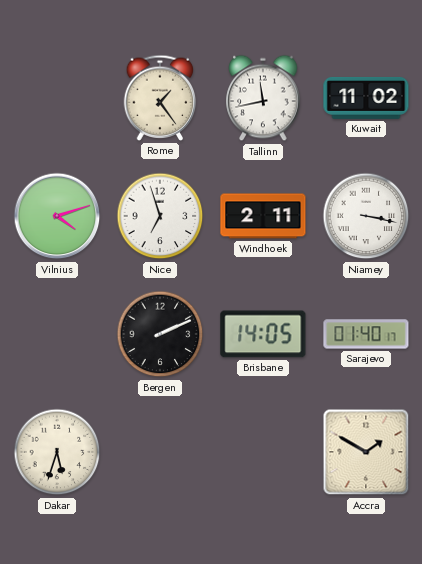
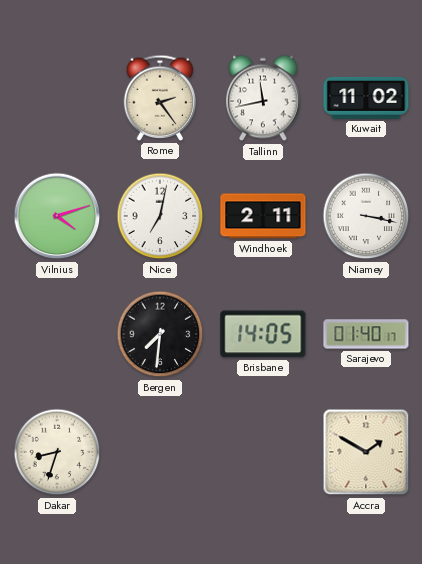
Rome: 1:24 -> 2:24 (160, 98)
Nice: 6:57 -> 7:02 (160, 216)
Bergen: 2:11 -> 7:31 (160, 334)
Dakar: 5:33 -> 8:33 (57, 452)
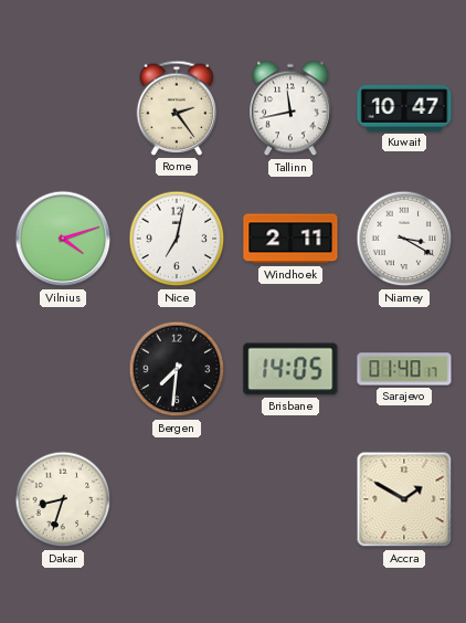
Kuwait: 11:02 -> 10:47 (404, 108)
Niamey: 3:17 -> 3:20 (404, 239)
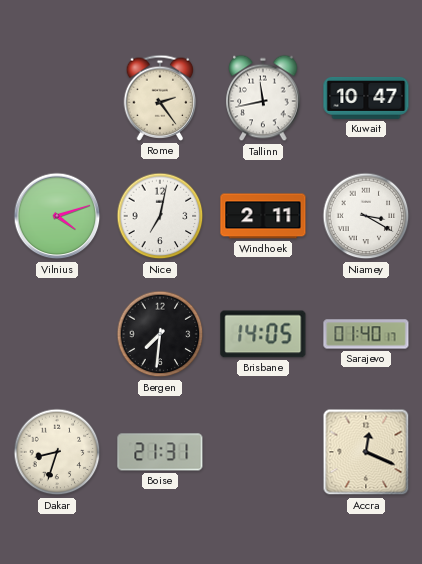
Boise: none -> 21:31 (160, 452)
Accra: 1:50 -> 12:19 (366, 452)
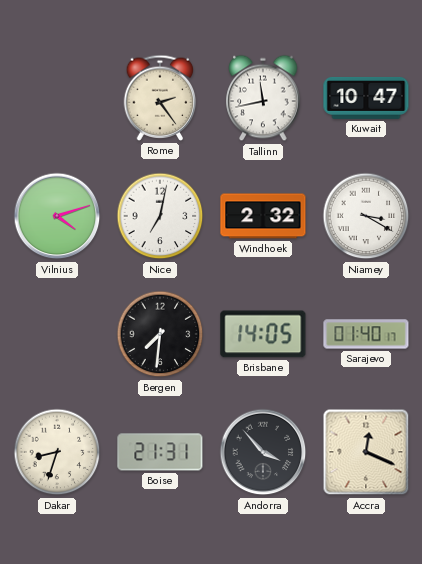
Windhoek: 2:11 -> 2:32 (263, 216)
Andorra: none -> 3:53 (263, 452)
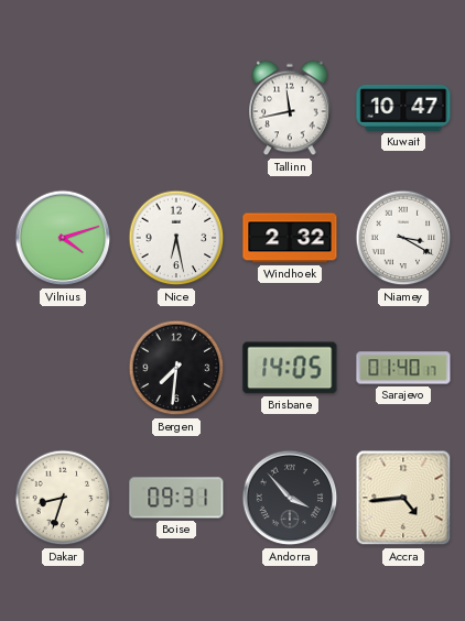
Rome: 2:24 -> none (160, 98)
Nice: 7:02 -> 6:28 (176, 238)
Boise: 21:31 -> 09:31 (176, 498)
Accra: 12:19 -> 4:44 (403, 498)
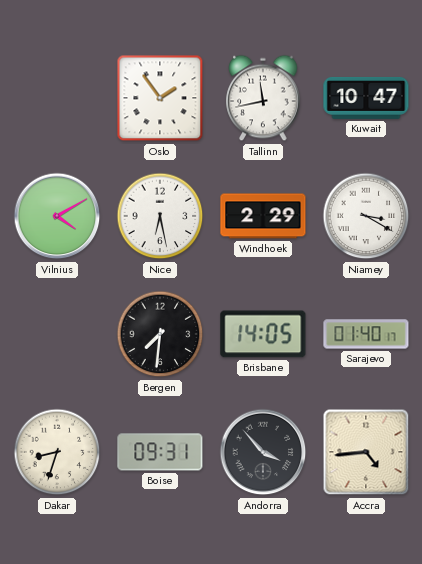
Oslo: none -> 1:54 (160, 98)
Vilnius: 4:12 -> 4:10 (57, 216)
Windhoek: 2:32 -> 2:29 (263, 216)
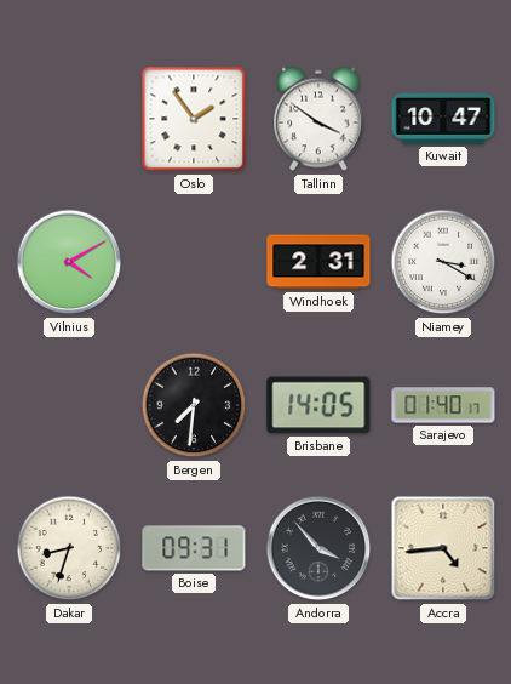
Tallinn: 11:43 -> 3:51 (318, 119)
Nice: 6:28 -> none (160, 216)
Windhoek: 2:29 -> 2:31 (318, 262)
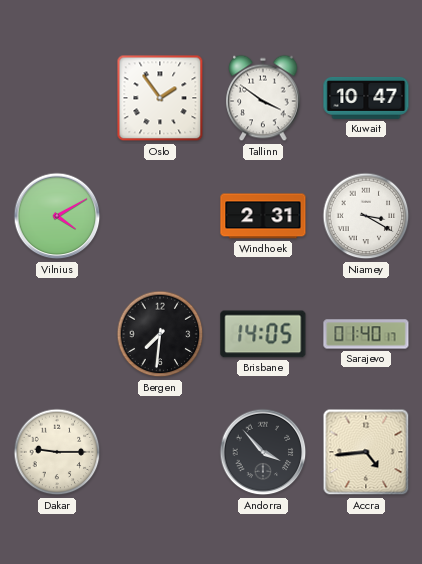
Dakar: 8:33 -> 9:15 (57, 452)
Boise: 09:31 -> none (194, 548)
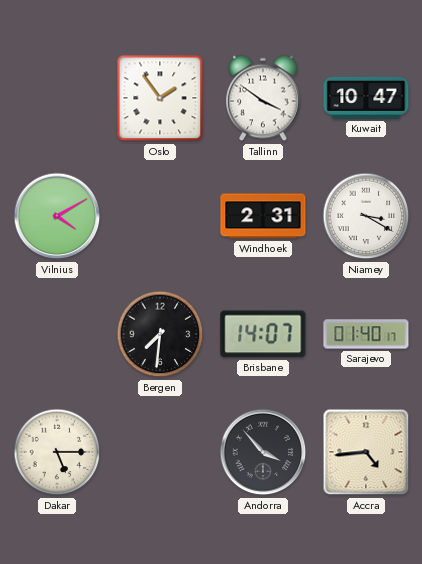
Brisbane: 14:05 -> 14:07 (263, 334)
Dakar: 9:15 -> 5:15 (57, 452)
